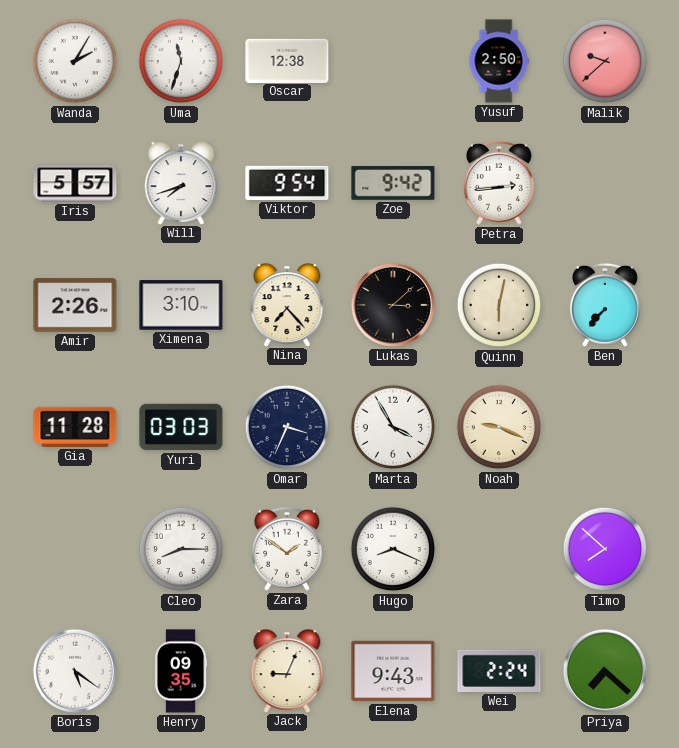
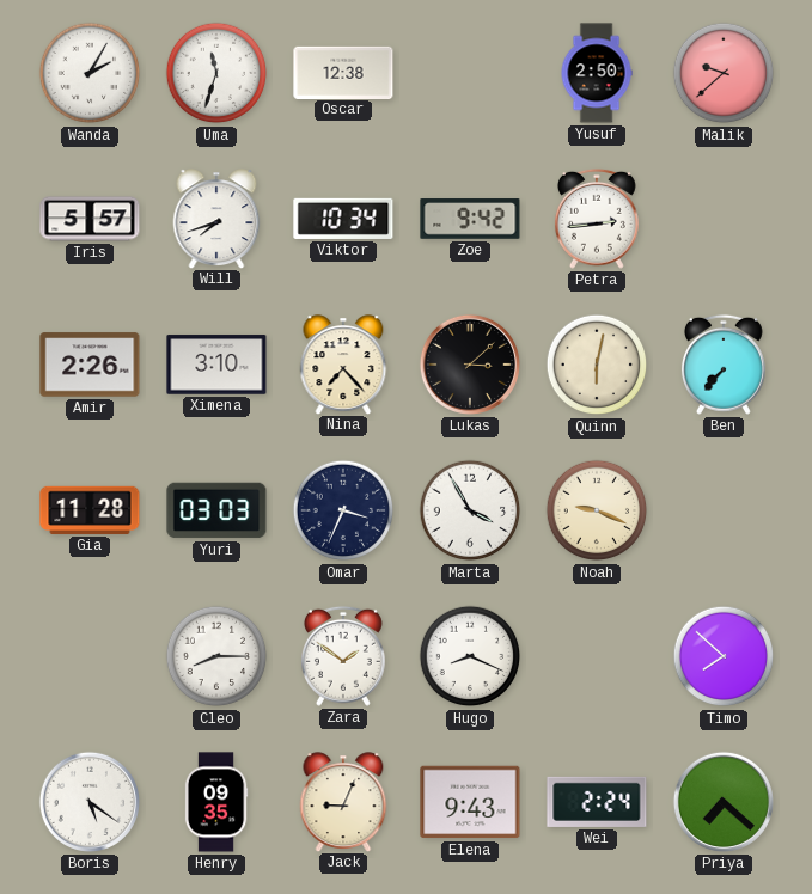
Viktor: 9:54 -> 10:34 (343, 219)
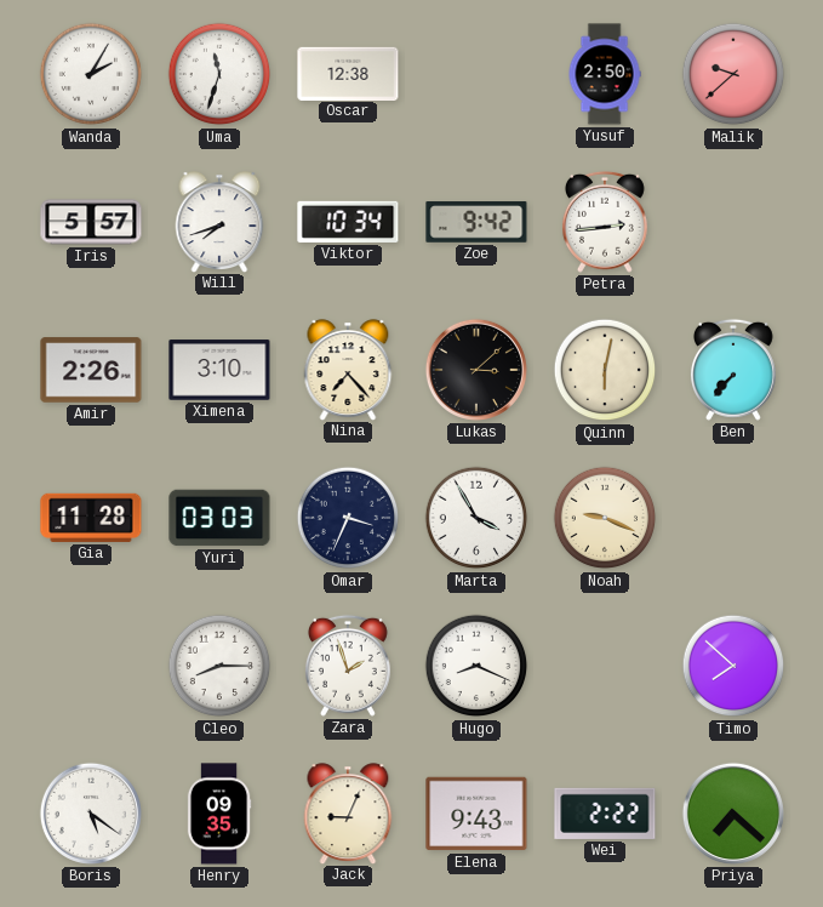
Zara: 1:51 -> 1:57 (348, 666)
Wei: 2:24 -> 2:22 (605, 814)
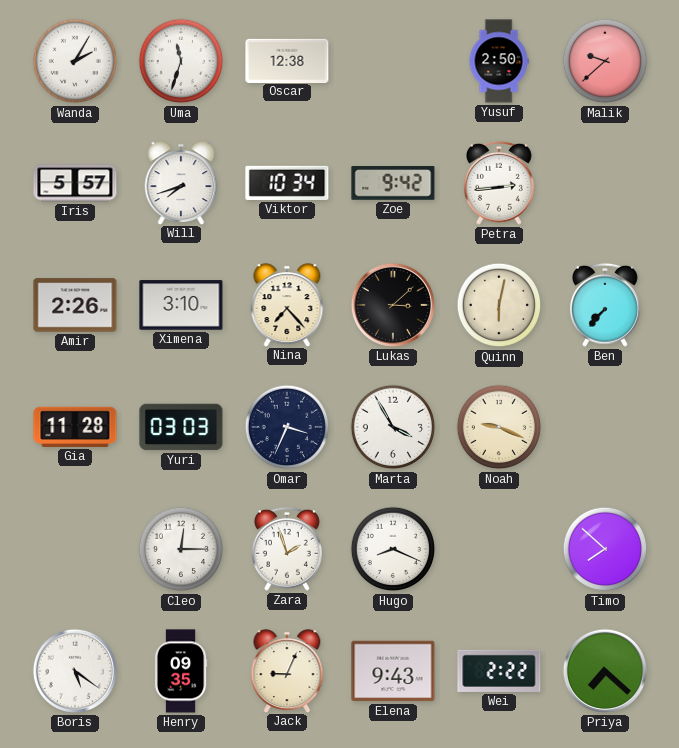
Cleo: 8:15 -> 12:15 (181, 549)
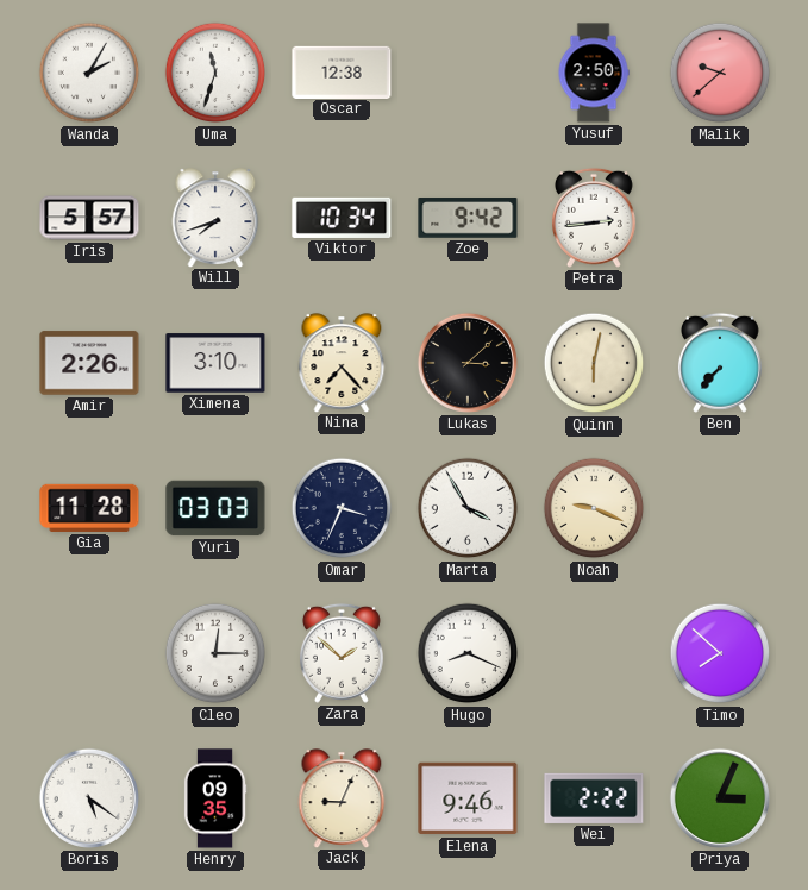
Zara: 1:57 -> 1:52 (342, 653)
Elena: 9:43 -> 9:46 (468, 798)
Priya: 7:22 -> 3:04 (720, 798)
